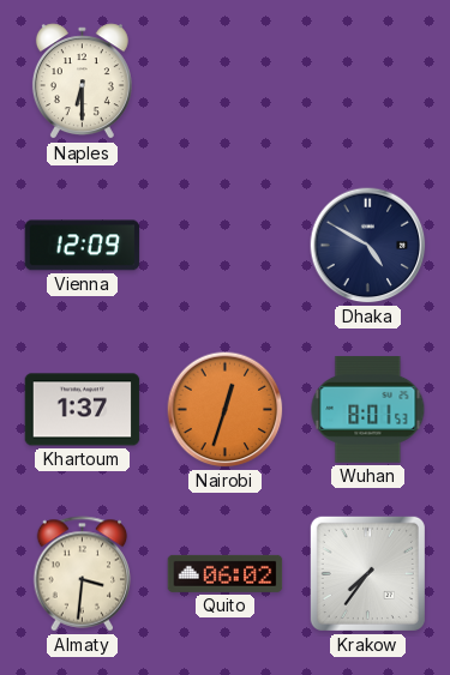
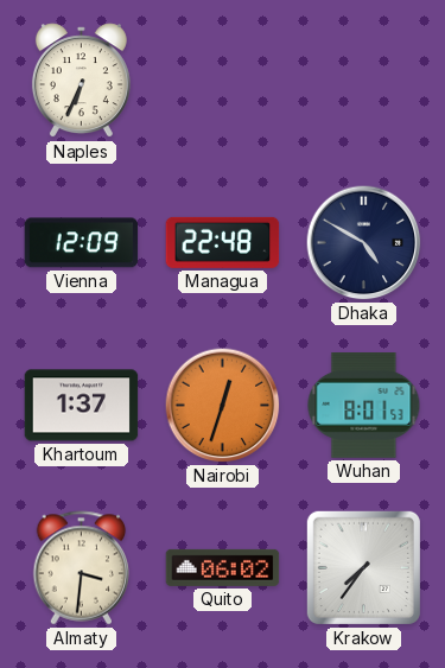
Naples: 6:30 -> 6:34 (81, 81)
Managua: none -> 22:48 (223, 242)
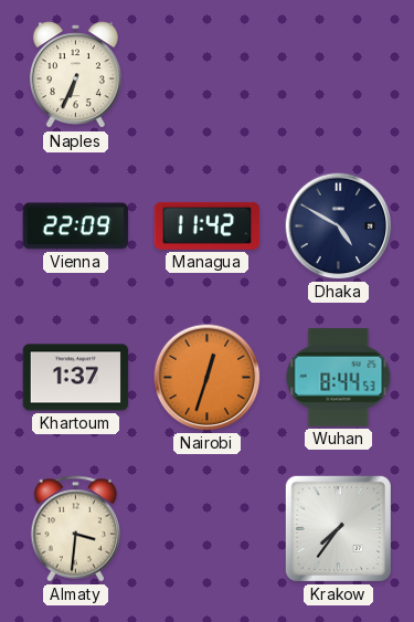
Vienna: 12:09 -> 22:09 (76, 226)
Managua: 22:48 -> 11:42 (208, 225)
Wuhan: 8:01 -> 8:44 (339, 378)
Quito: 06:02 -> none (223, 567)
